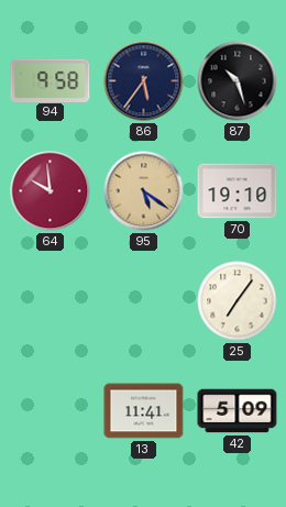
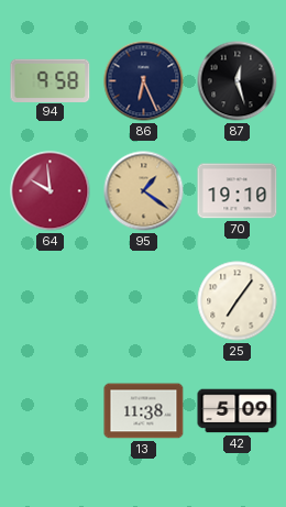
86: 5:36 -> 6:26 (144, 81)
87: 10:27 -> 12:27 (238, 81)
95: 5:21 -> 1:21 (144, 191)
13: 11:41 -> 11:38 (144, 411)
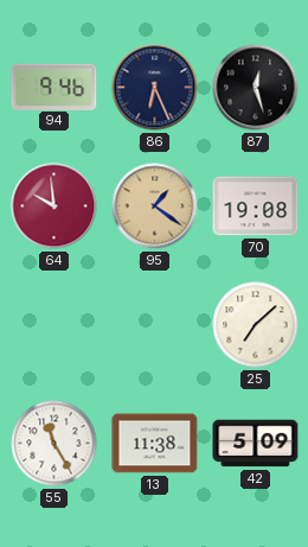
94: 9:58 -> 9:46 (54, 87)
70: 19:10 -> 19:08 (256, 206)
25: 7:06 -> 7:08 (256, 325)
55: none -> 11:25 (54, 444)
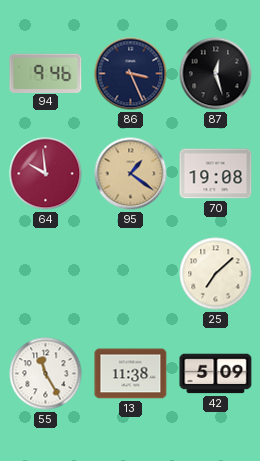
86: 6:26 -> 3:26 (131, 74)
